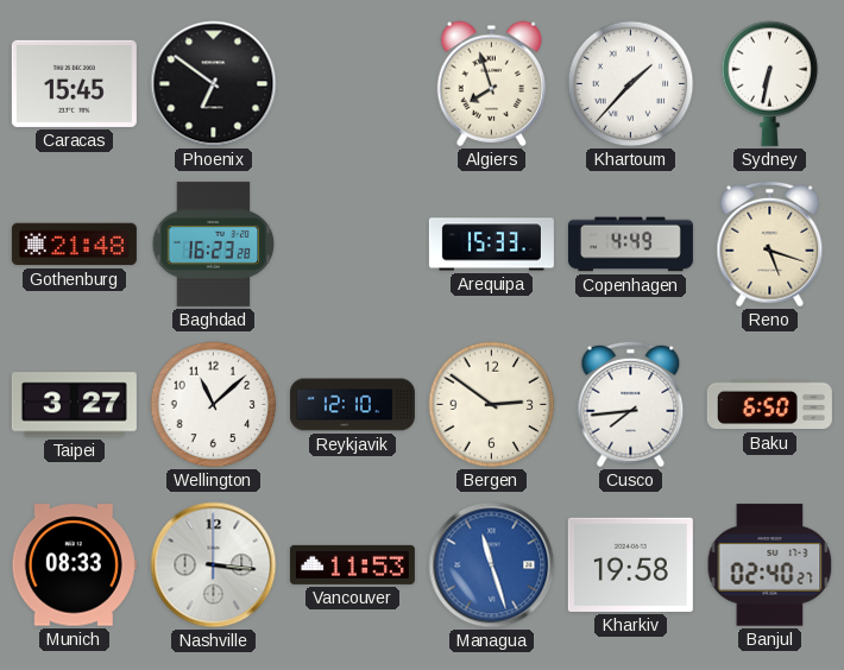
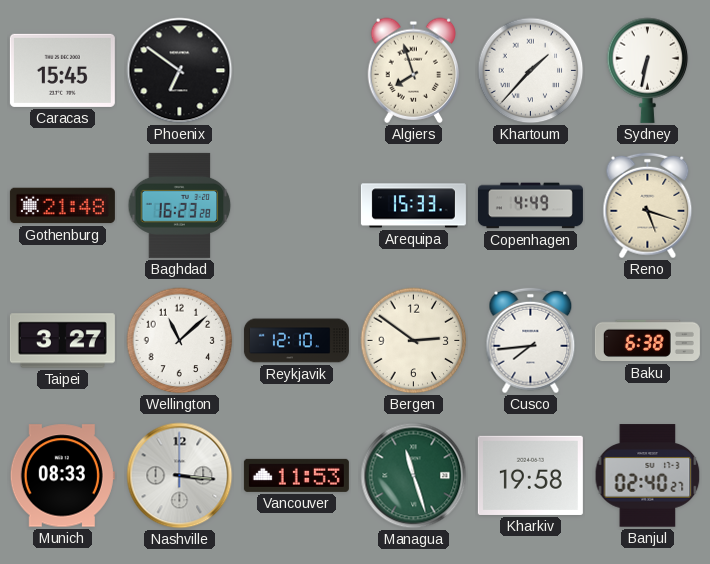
Baku: 6:50 -> 6:38 (647, 341)
Managua dial: blue -> green (414, 476)
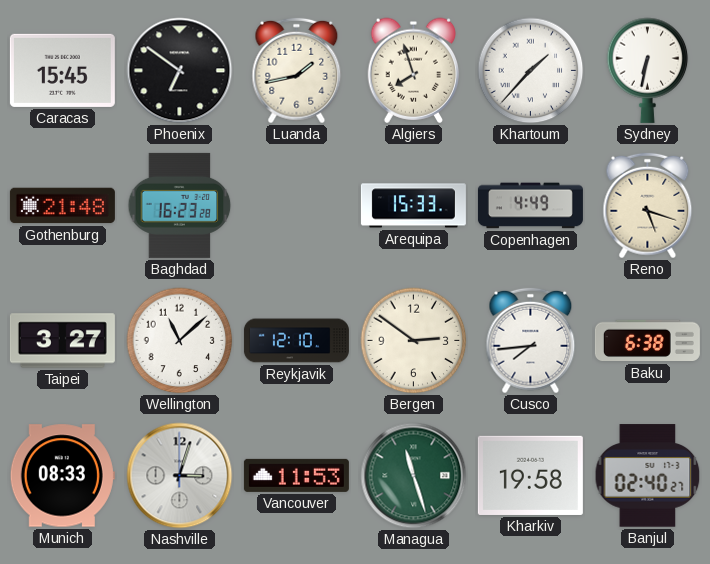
Luanda: none -> 1:43 (297, 71)
Nashville: 3:16 -> 3:03 (180, 476)
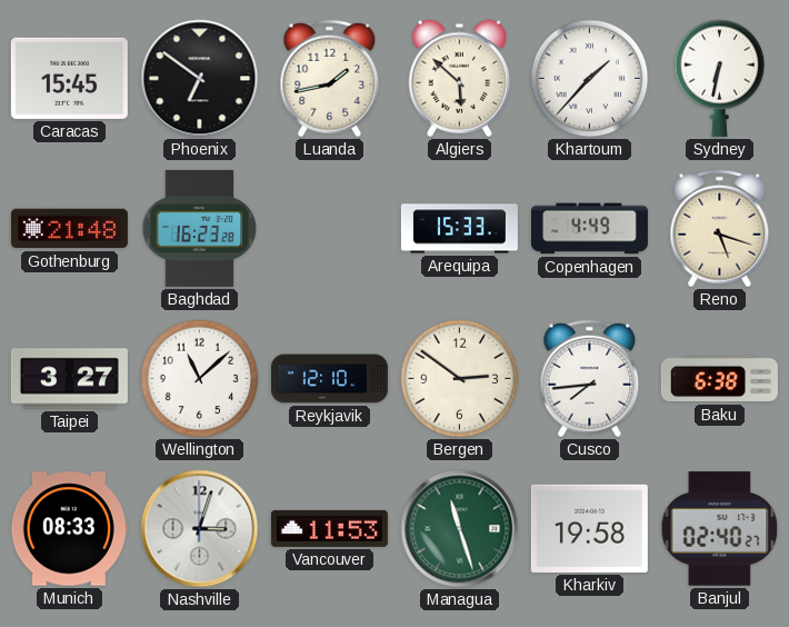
Algiers: 7:57 -> 5:52 (460, 78)
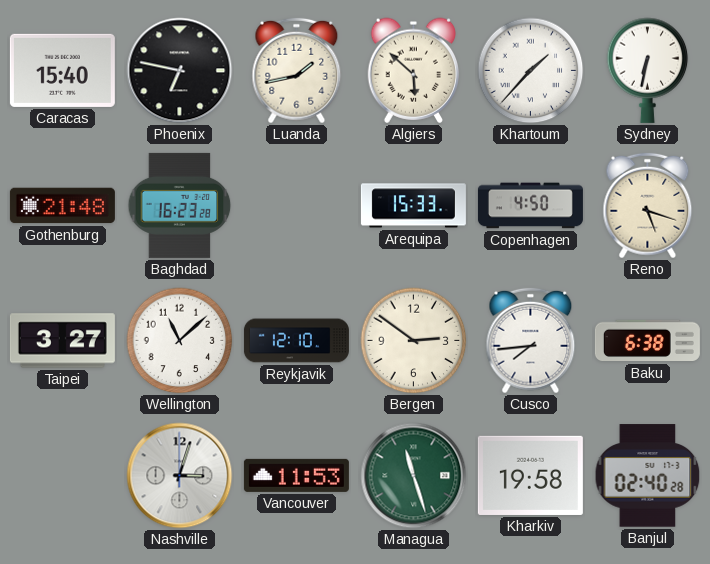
Caracas: 15:45 -> 15:40 (62, 70)
Phoenix: 6:51 -> 6:47 (180, 71)
Copenhagen: 4:49 -> 4:50 (530, 206)
Munich: 08:33 -> none (69, 529)
Banjul: 02:40:27 -> 02:40:28 (648, 476)
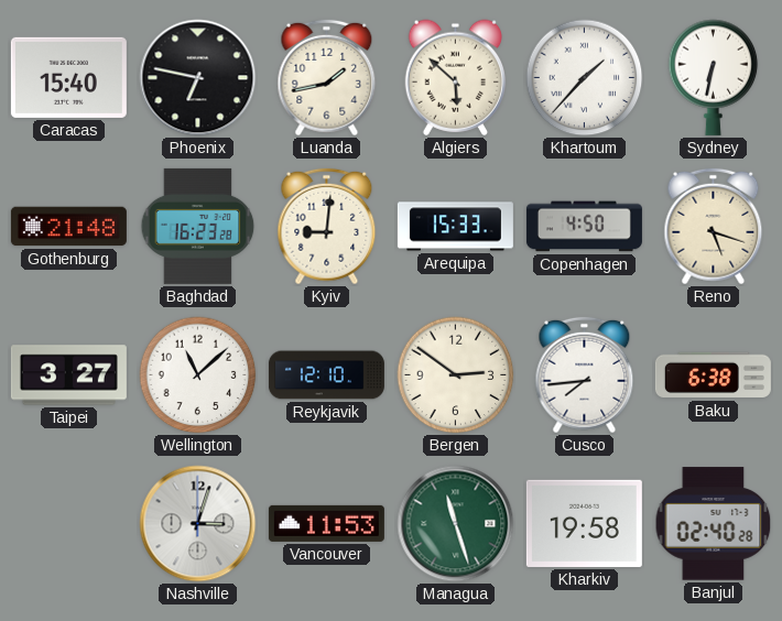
Kyiv: none -> 9:01 (327, 227)
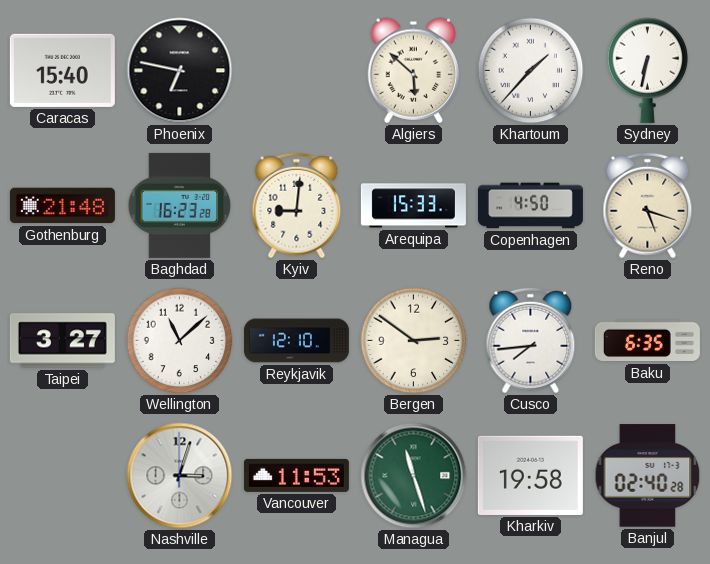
Luanda: 1:43 -> none (327, 78)
Baku: 6:38 -> 6:35 (647, 341)
